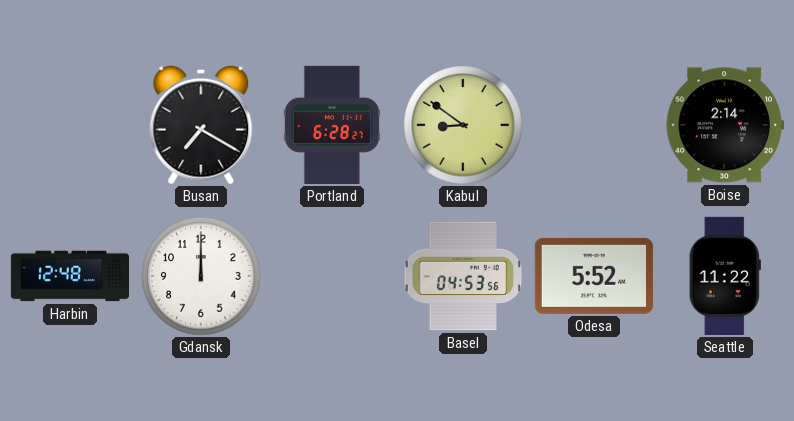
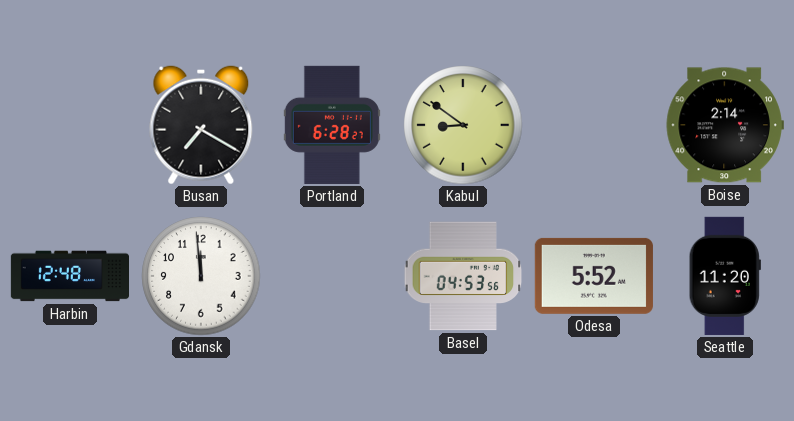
Gdansk: 12:00 -> 11:59 (201, 276)
Seattle: 11:22 -> 11:20 (725, 276)
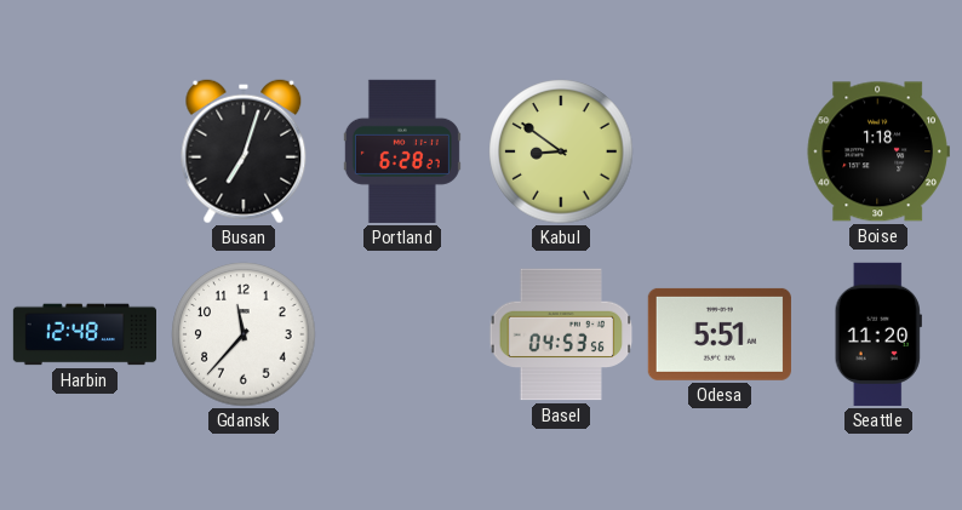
Busan: 7:20 -> 7:03 (244, 151)
Boise: 2:14 -> 1:18 (878, 151)
Gdansk: 11:59 -> 11:37 (244, 334)
Odesa: 5:52 -> 5:51 (720, 334)
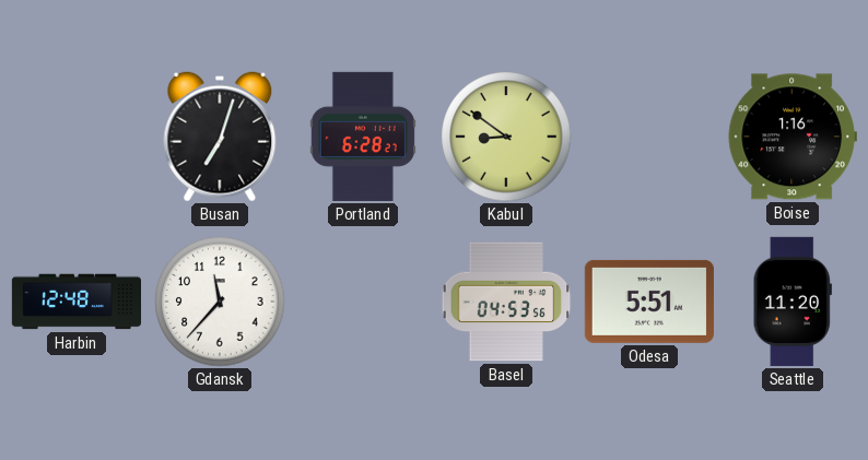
Boise: 1:18 -> 1:16 (793, 137)
